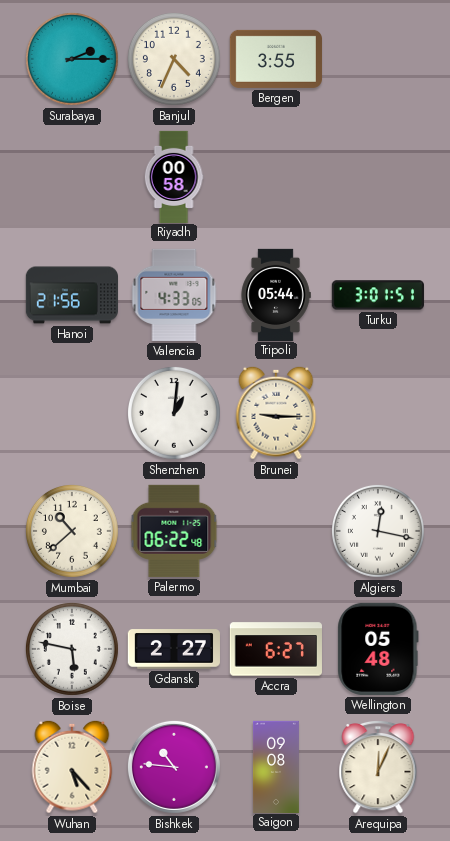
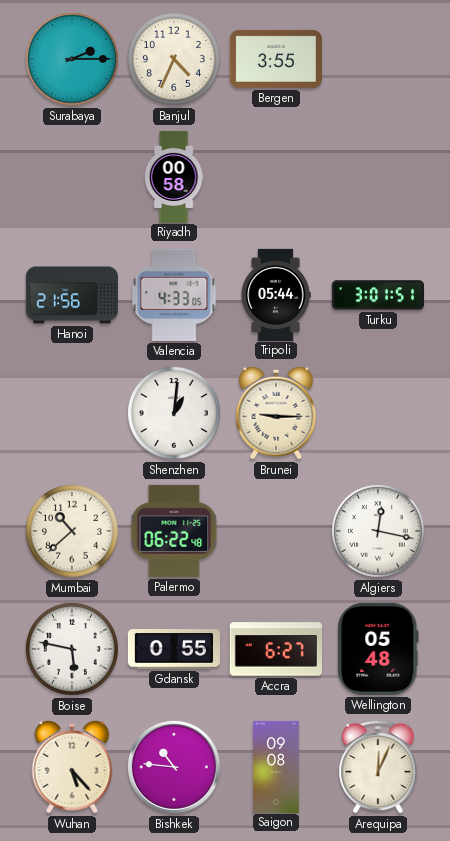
Gdansk: 2:27 -> 0:55 (174, 649)
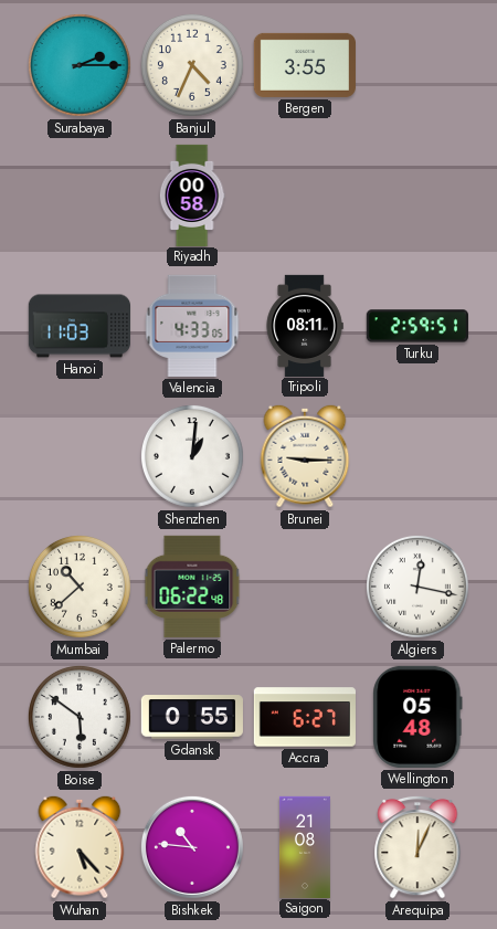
Hanoi: 21:56 -> 11:03 (78, 326)
Tripoli: 05:44 -> 08:11 (305, 325)
Turku: 3:01 -> 2:59 (417, 326)
Boise: 5:47 -> 5:51 (80, 717)
Saigon: 09:08 -> 21:08 (305, 846)
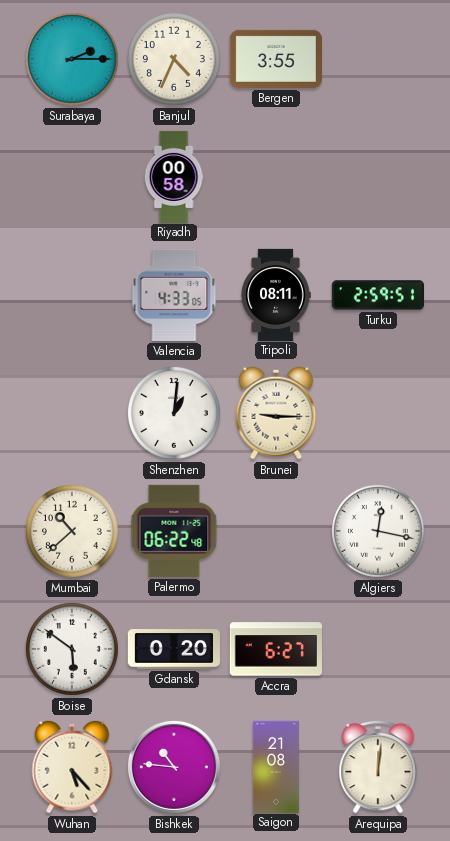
Hanoi: 11:03 -> none (78, 326)
Gdansk: 0:55 -> 0:20 (174, 649)
Wellington: 05:48 -> none (417, 717)
Arequipa: 12:04 -> 12:01 (378, 767)
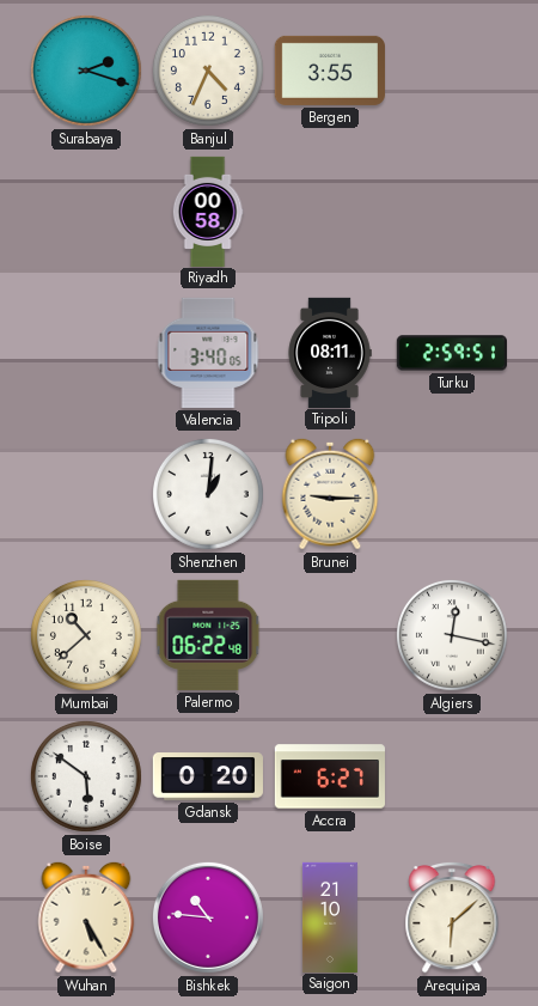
Surabaya: 2:15 -> 2:18 (86, 71)
Valencia: 4:33 -> 3:40 (208, 353)
Wuhan: 5:23 -> 5:25 (86, 917)
Saigon: 21:08 -> 21:10 (330, 916)
Arequipa: 12:01 -> 6:08 (452, 917)
